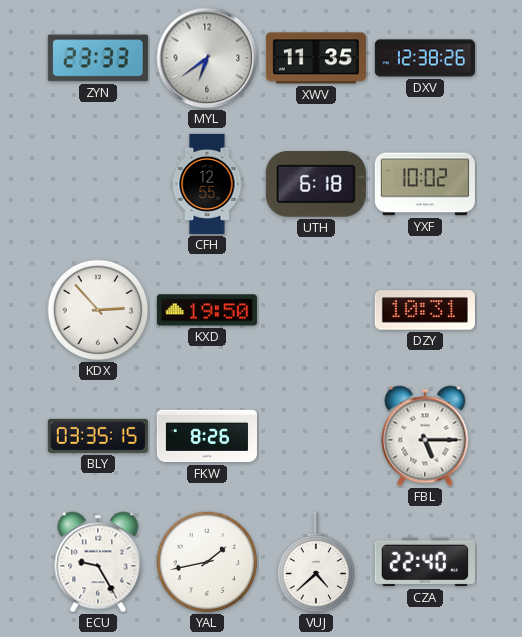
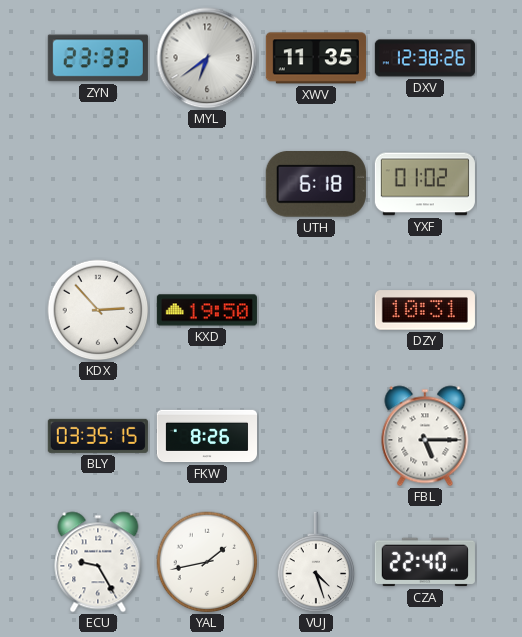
CFH: 12:55 -> none (207, 184)
YXF: 10:02 -> 01:02 (425, 184)
VUJ: 4:38 -> 4:27 (316, 562)
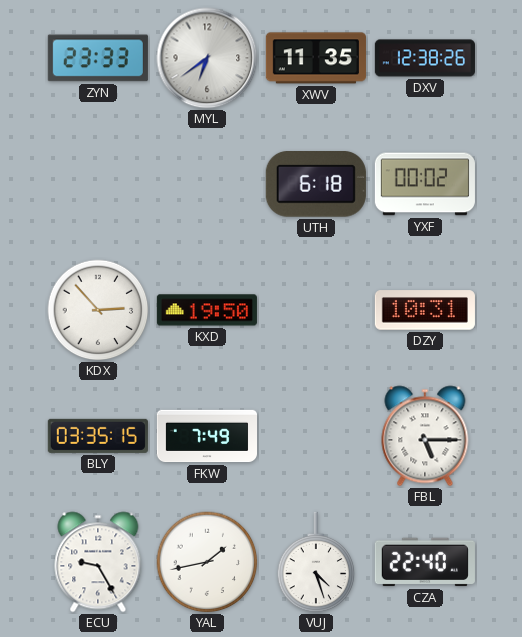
YXF: 01:02 -> 00:02 (425, 184)
FKW: 8:26 -> 7:49 (206, 436)
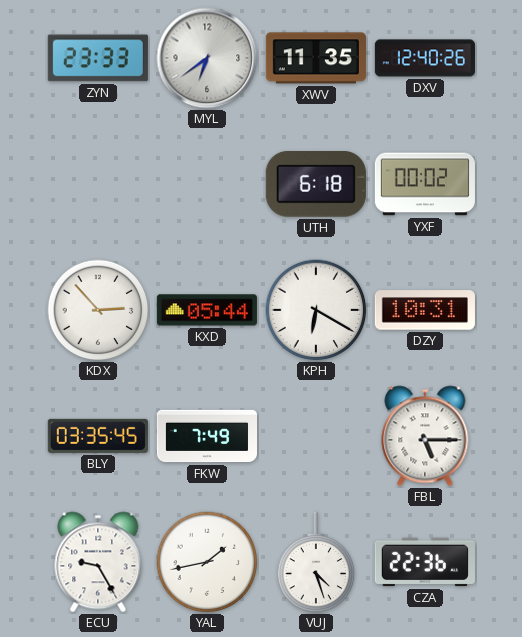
DXV: 12:38 -> 12:40 (425, 58)
KXD: 19:50 -> 05:44 (207, 310)
KPH: none -> 6:20 (316, 310)
BLY: 03:35:15 -> 03:35:45 (98, 436)
CZA: 22:40 -> 22:36 (425, 562)
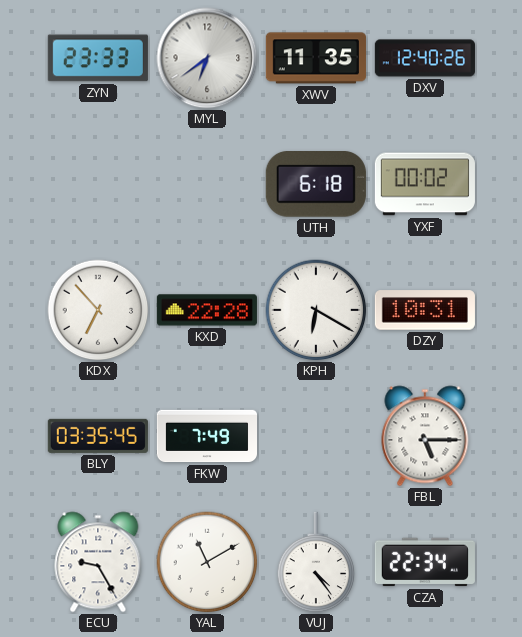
KDX: 2:53 -> 6:53 (98, 310)
KXD: 05:44 -> 22:28 (207, 310)
YAL: 1:43 -> 11:10 (207, 562)
VUJ: 4:27 -> 4:24 (316, 562)
CZA: 22:36 -> 22:34 (425, 562)
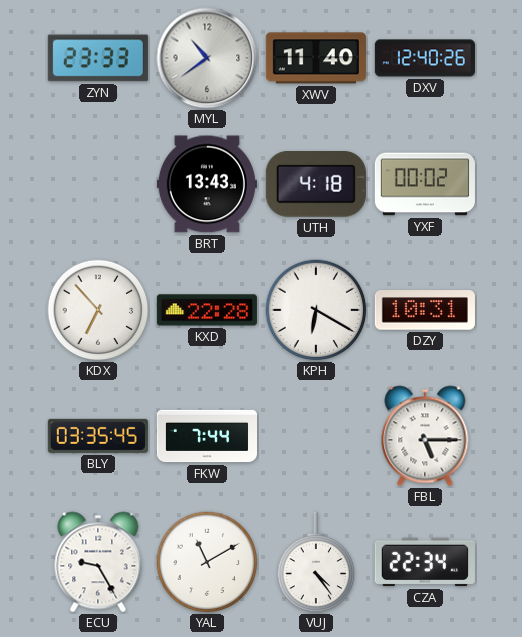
MYL: 6:39 -> 10:39 (207, 58)
XWV: 11:35 -> 11:40 (316, 58)
BRT: none -> 13:43 (207, 184)
UTH: 6:18 -> 4:18 (316, 185)
FKW: 7:49 -> 7:44 (206, 436)
